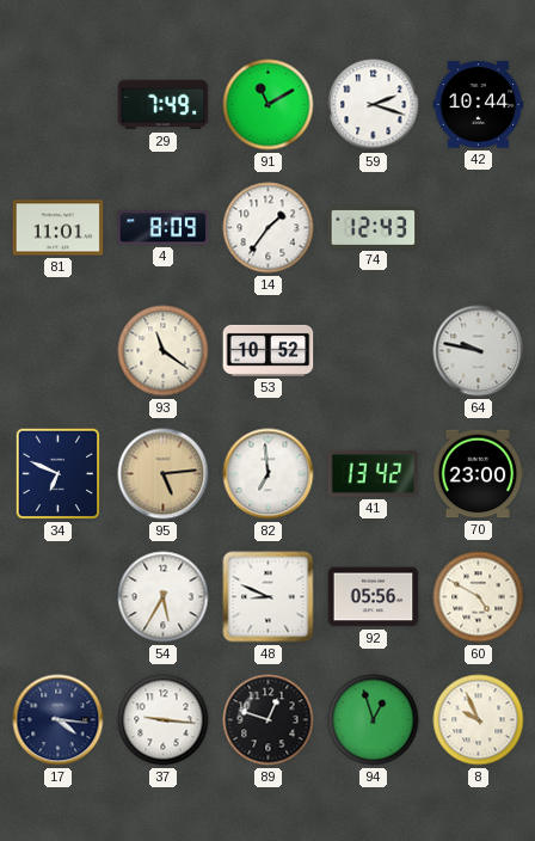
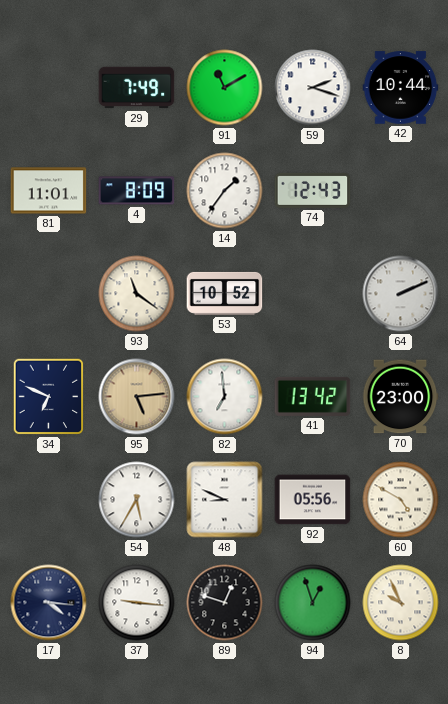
64: 9:47 -> 2:11 (401, 294)
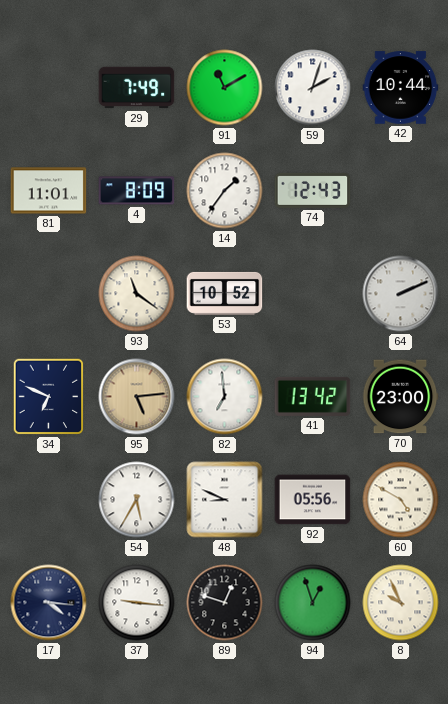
59: 2:18 -> 2:03 (313, 88)
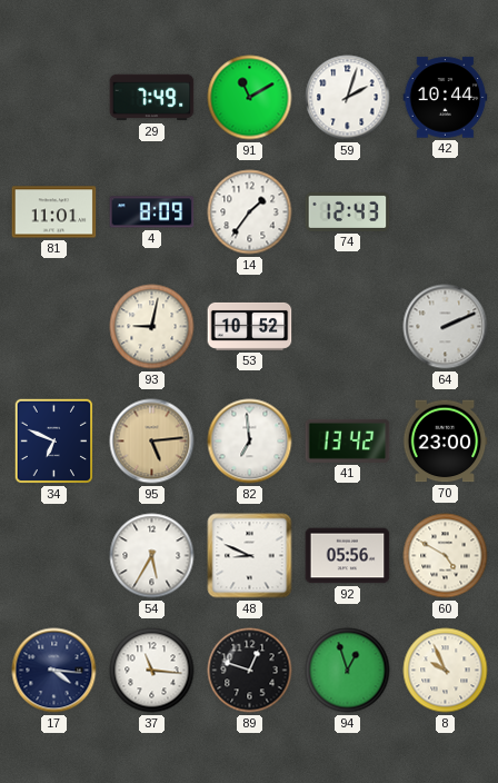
93: 11:21 -> 9:02 (152, 327)
37: 9:16 -> 11:16 (152, 671)
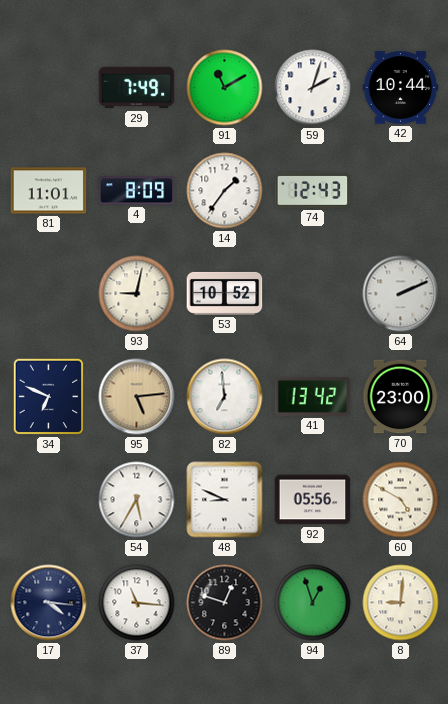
8: 9:56 -> 9:01 (401, 603)
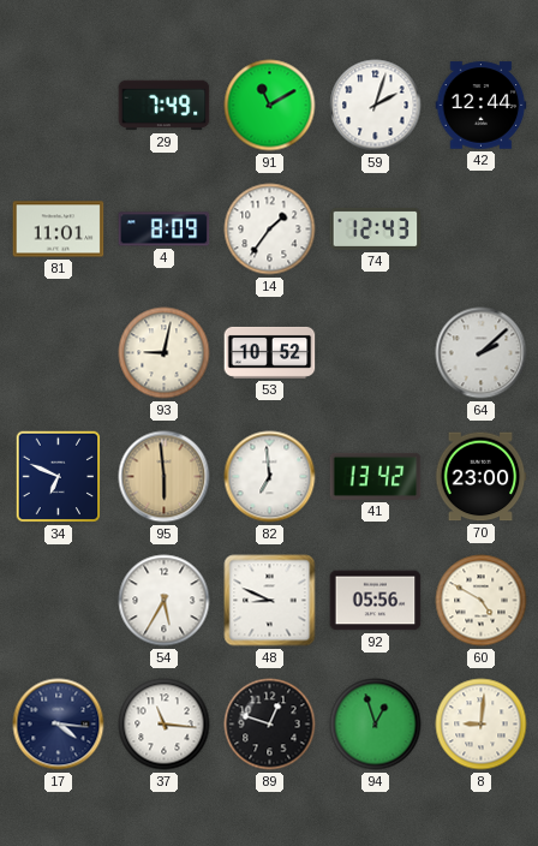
42: 10:44 -> 12:44 (482, 106)
64: 2:11 -> 2:08 (482, 353)
95: 5:14 -> 5:59 (165, 477)
